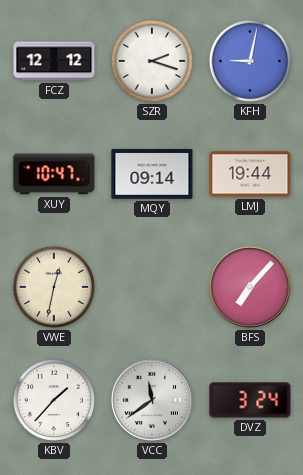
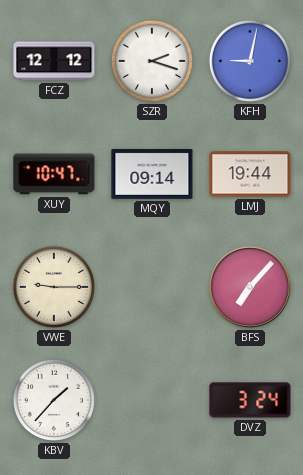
VWE: 12:32 -> 9:15 (54, 287)
VCC: 11:39 -> none (152, 400)
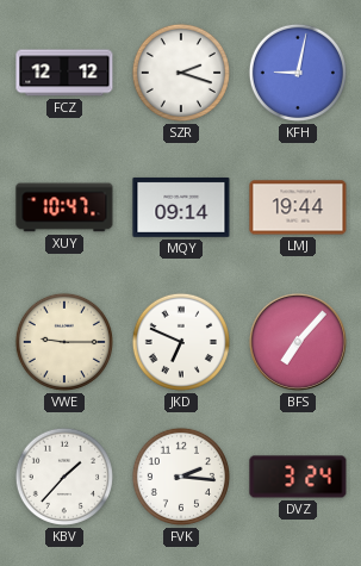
JKD: none -> 6:49 (181, 342)
FVK: none -> 2:16 (181, 477)
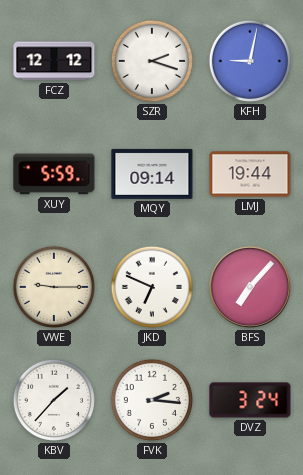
XUY: 10:47 -> 5:59 (54, 174)
